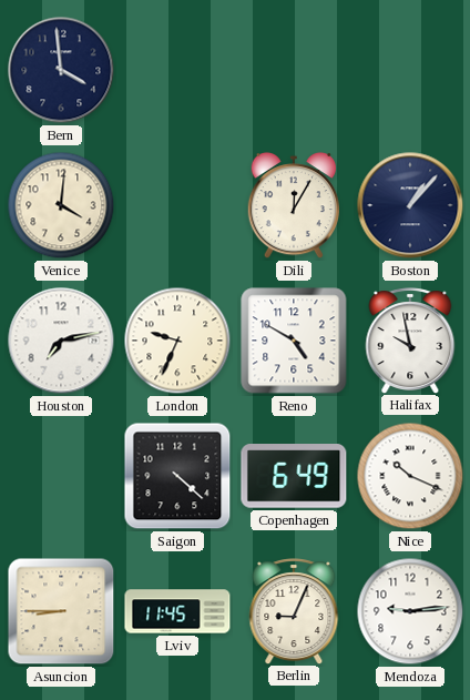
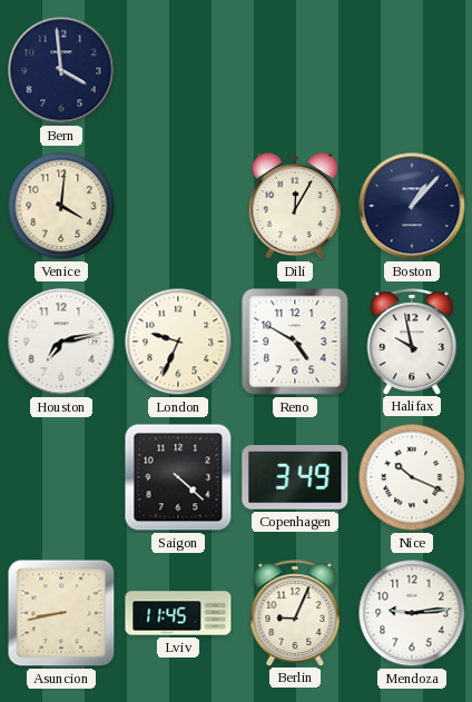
Copenhagen: 6:49 -> 3:49 (295, 478)
Asuncion: 8:45 -> 8:43 (61, 613)
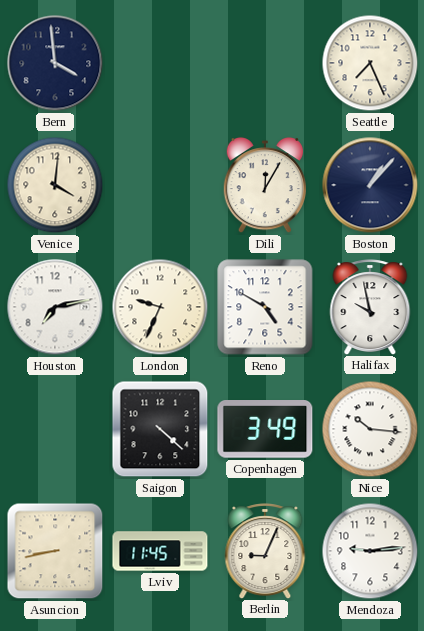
Seattle: none -> 7:26 (370, 63)
Nice: 10:19 -> 10:16 (370, 429)
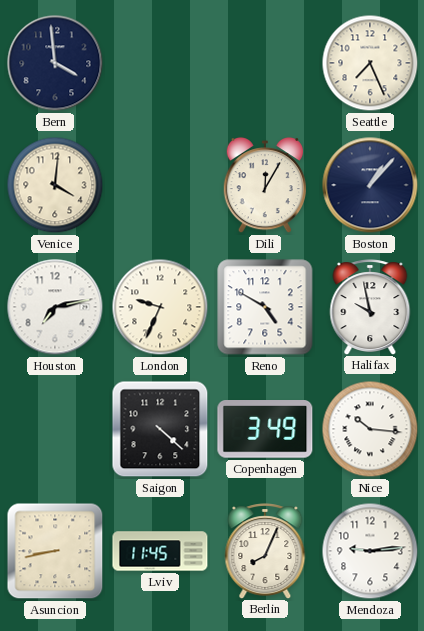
Berlin: 9:04 -> 8:04 (265, 551)
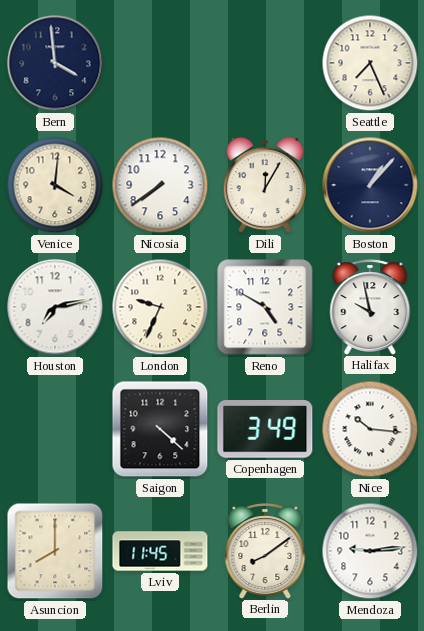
Nicosia: none -> 7:39 (160, 185)
Asuncion: 8:43 -> 8:00 (55, 551)
Berlin: 8:04 -> 8:09 (265, 551)
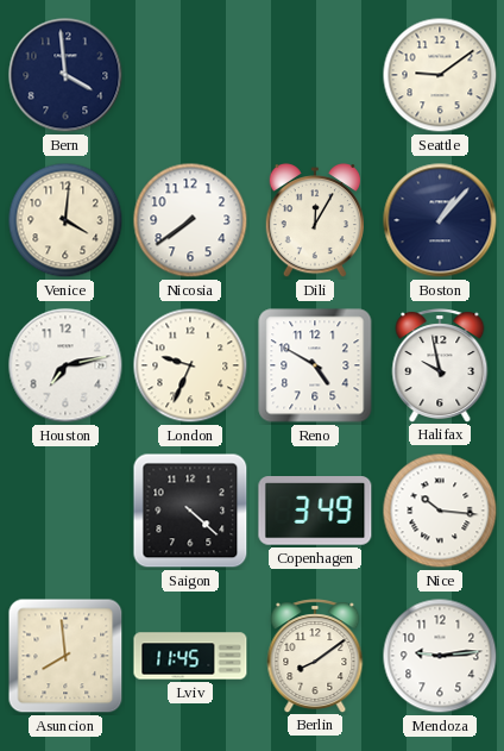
Seattle: 7:26 -> 9:09 (440, 75)
Asuncion: 8:00 -> 7:59 (65, 656)
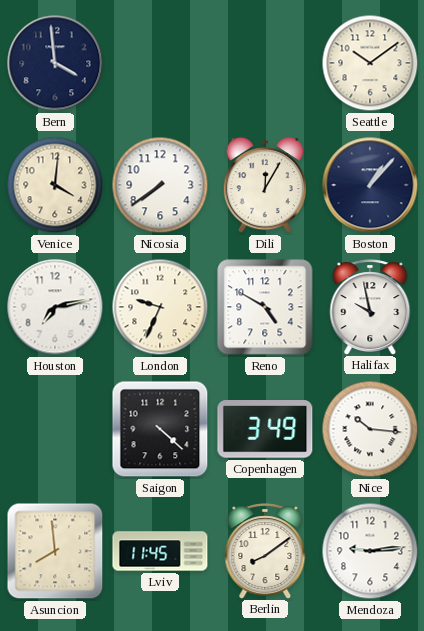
Seattle: 9:09 -> 10:09 (370, 63)
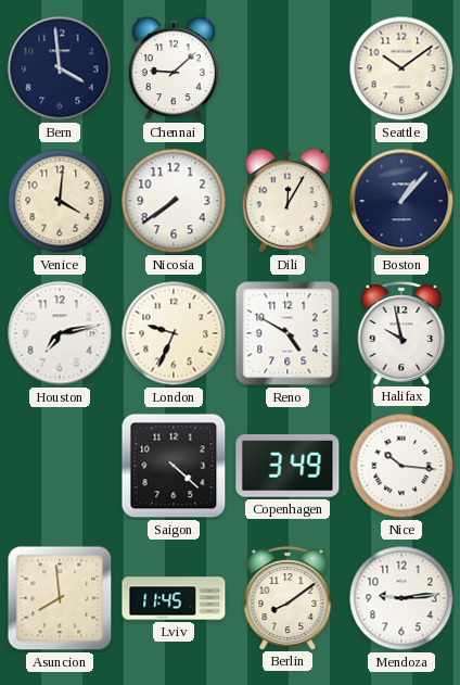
Chennai: none -> 9:08 (173, 68)
